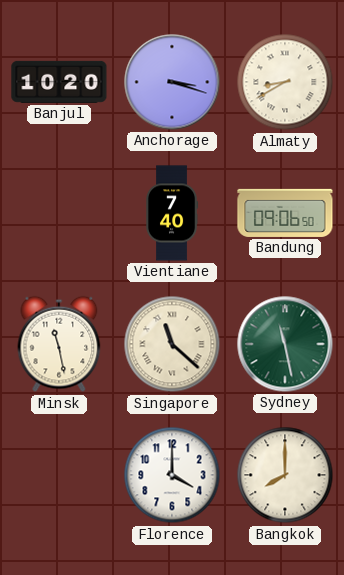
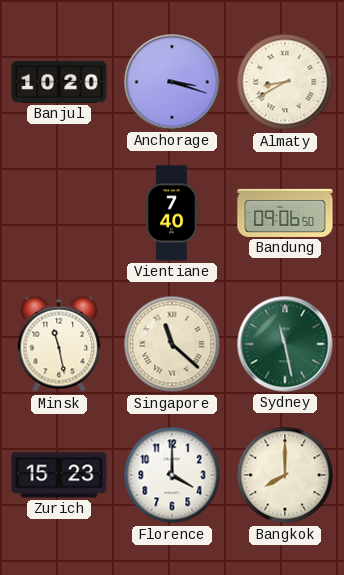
Zurich: none -> 15:23 (59, 475)
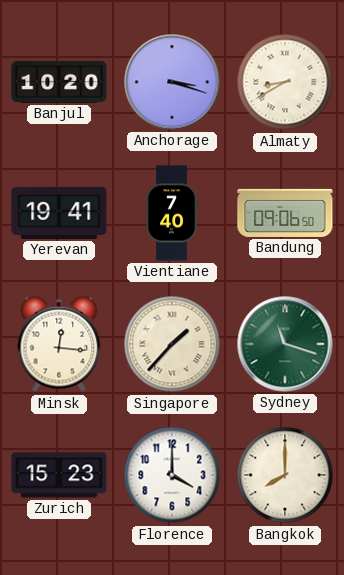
Yerevan: none -> 19:41 (59, 213)
Minsk: 11:28 -> 12:16 (59, 344)
Singapore: 11:22 -> 1:37 (172, 344)
Sydney: 11:28 -> 11:18 (285, 344)
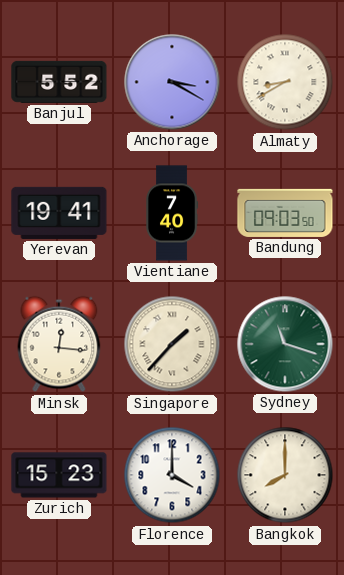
Banjul: 10:20 -> 5:52 (59, 82)
Anchorage: 3:18 -> 3:20 (172, 82)
Bandung: 09:06 -> 09:03 (285, 213)
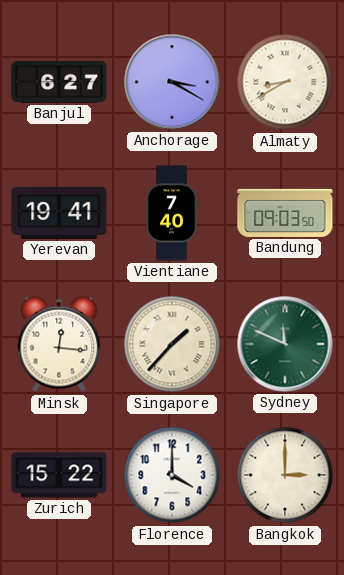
Banjul: 5:52 -> 6:27 (59, 82)
Sydney: 11:18 -> 11:49 (285, 344)
Zurich: 15:23 -> 15:22 (59, 475)
Bangkok: 8:00 -> 3:00 (285, 475)
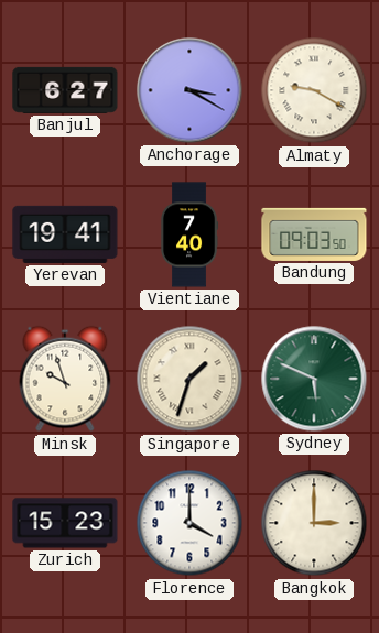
Almaty: 8:40 -> 9:20 (314, 90)
Minsk: 12:16 -> 9:57 (65, 379)
Singapore: 1:37 -> 1:33 (189, 379)
Sydney: 11:49 -> 5:49 (314, 379)
Zurich: 15:22 -> 15:23 (65, 523)
